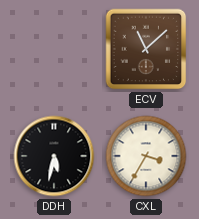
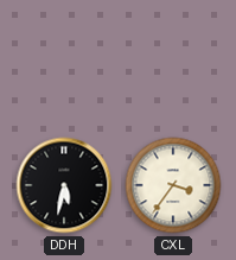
ECV: 11:08 -> none (146, 49)
CXL: 3:35 -> 3:36 (173, 185)
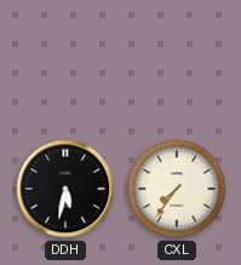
CXL: 3:36 -> 7:36 (177, 189)
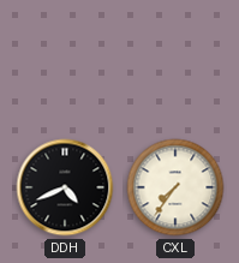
DDH: 5:32 -> 4:41 (65, 187)
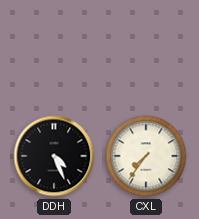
DDH: 4:41 -> 4:26 (54, 156)
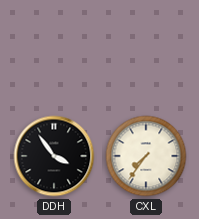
DDH: 4:26 -> 3:54 (54, 156)
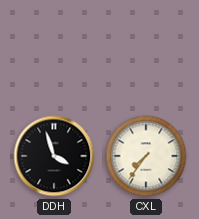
DDH: 3:54 -> 3:57 (54, 156)
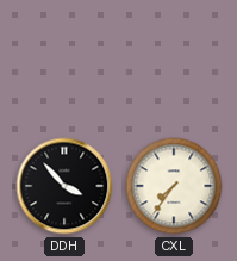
DDH: 3:57 -> 3:53 (64, 186)
